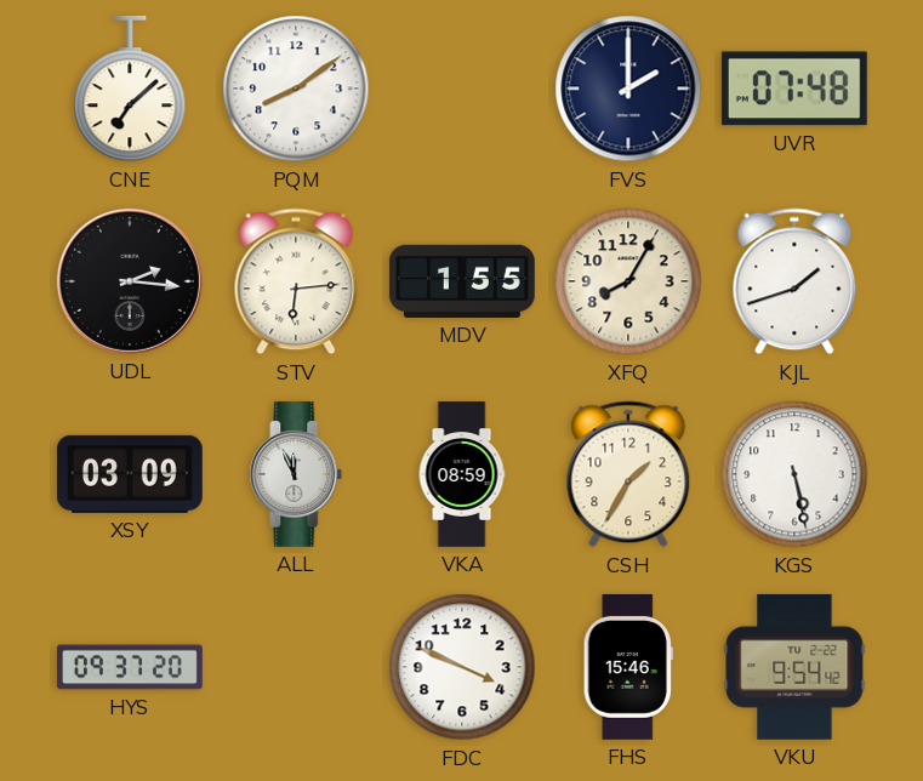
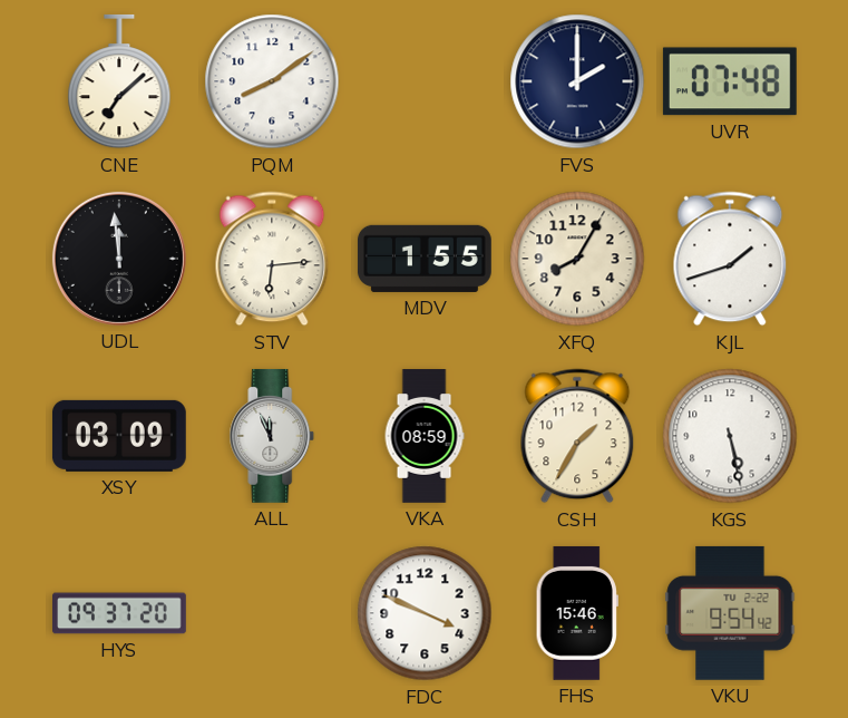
UDL: 2:16 -> 11:59 (119, 259)
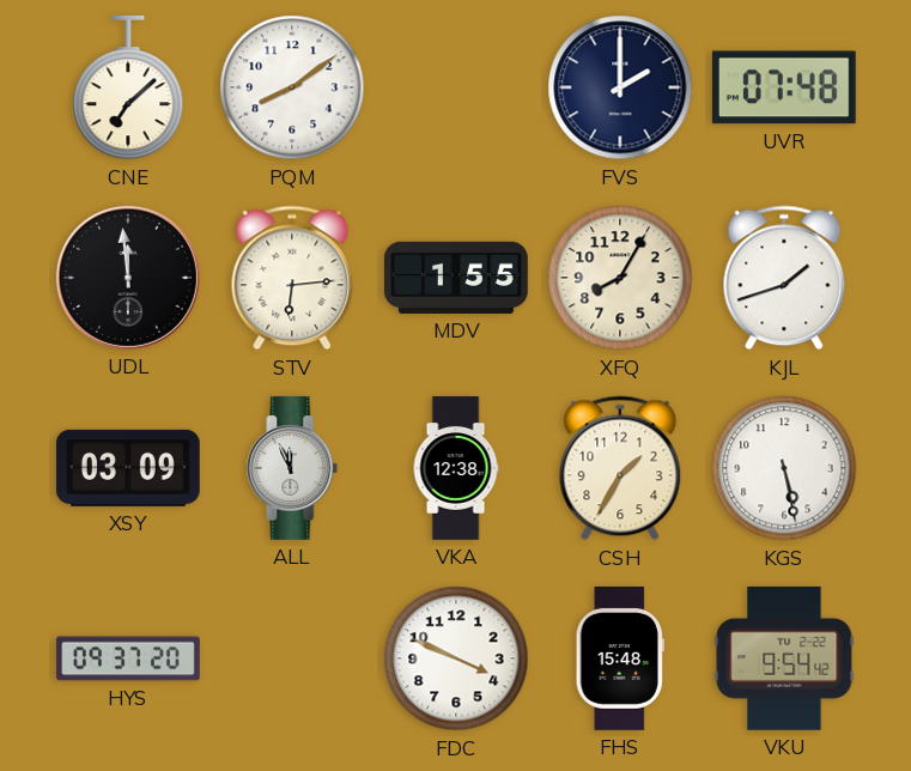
VKA: 08:59 -> 12:38 (456, 468)
FHS: 15:46 -> 15:48 (620, 658)
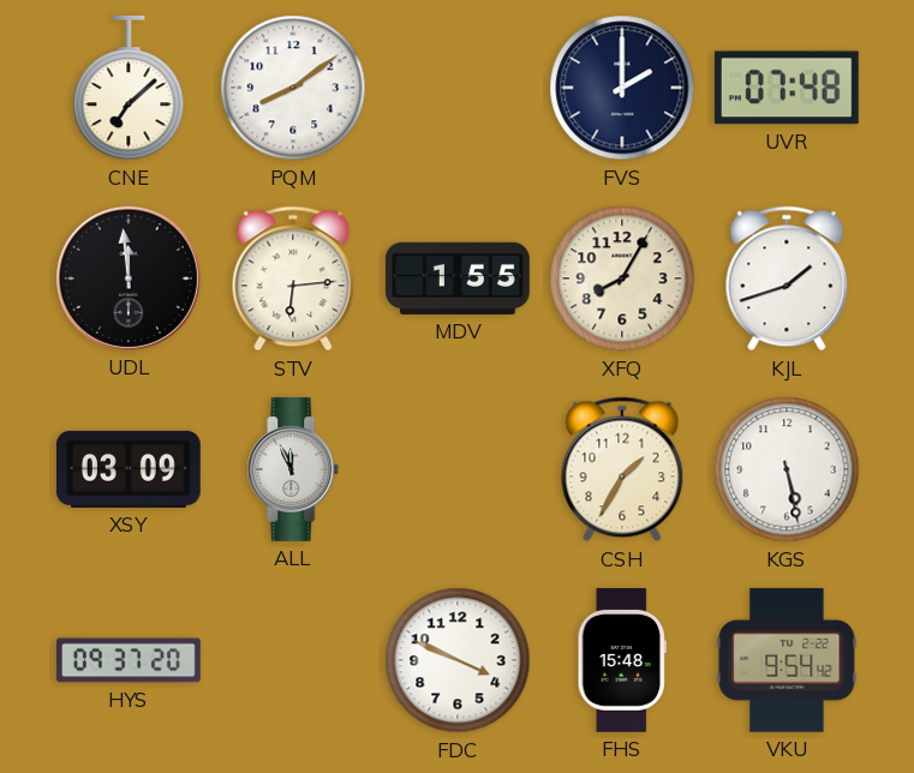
VKA: 12:38 -> none (456, 468)
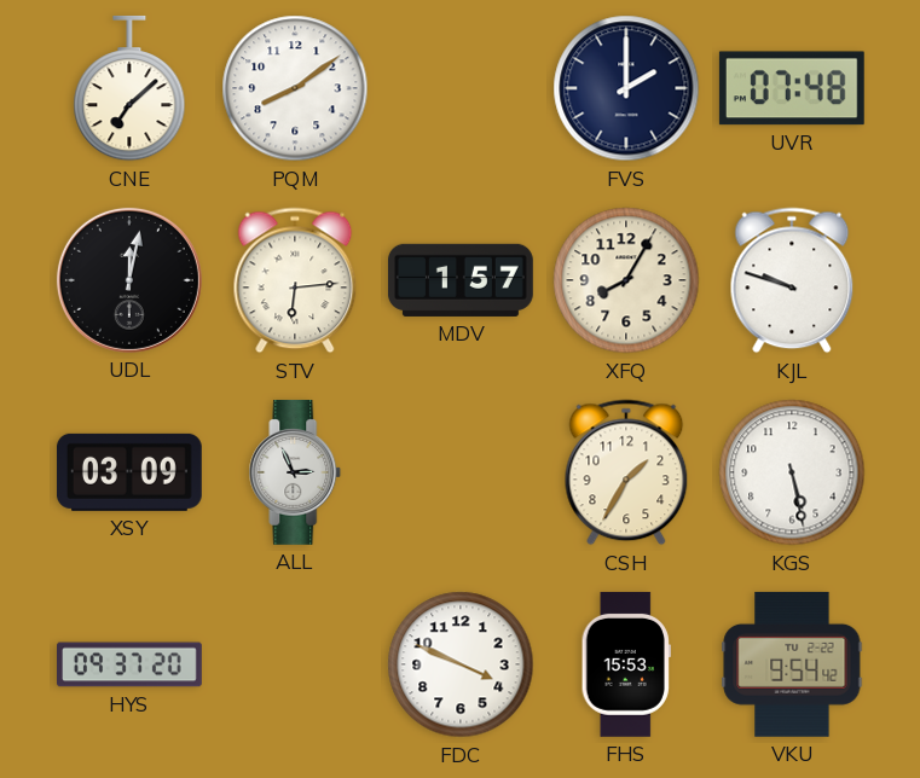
UDL: 11:59 -> 12:02 (129, 280)
MDV: 1:55 -> 1:57 (461, 280)
KJL: 1:42 -> 9:48 (792, 280)
ALL: 11:56 -> 2:56 (295, 472)
FHS: 15:48 -> 15:53 (626, 664)
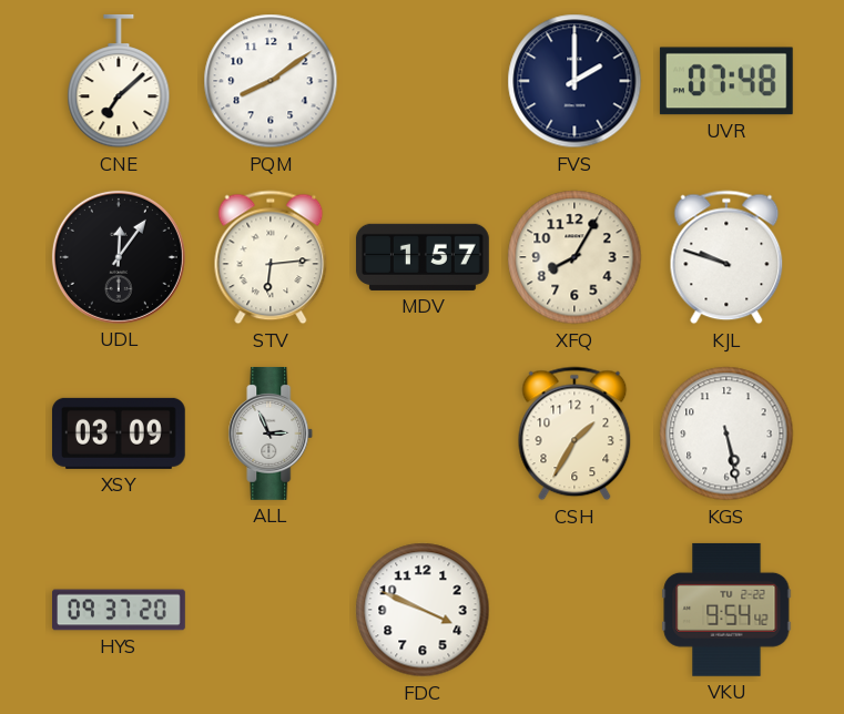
UDL: 12:02 -> 12:06 (119, 257)
FHS: 15:53 -> none (626, 664)
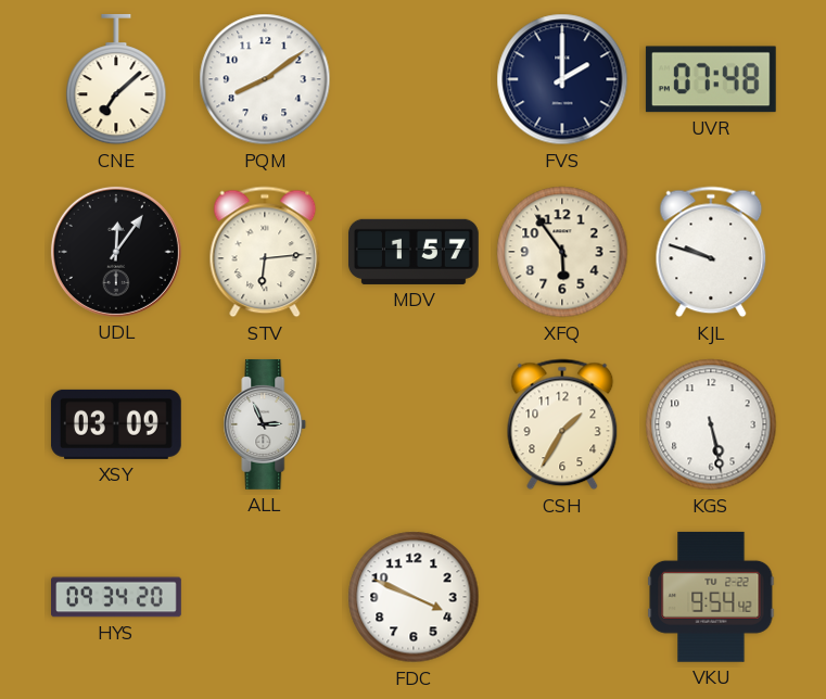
XFQ: 8:05 -> 5:54 (562, 252)
HYS: 09:37 -> 09:34 (117, 597)
